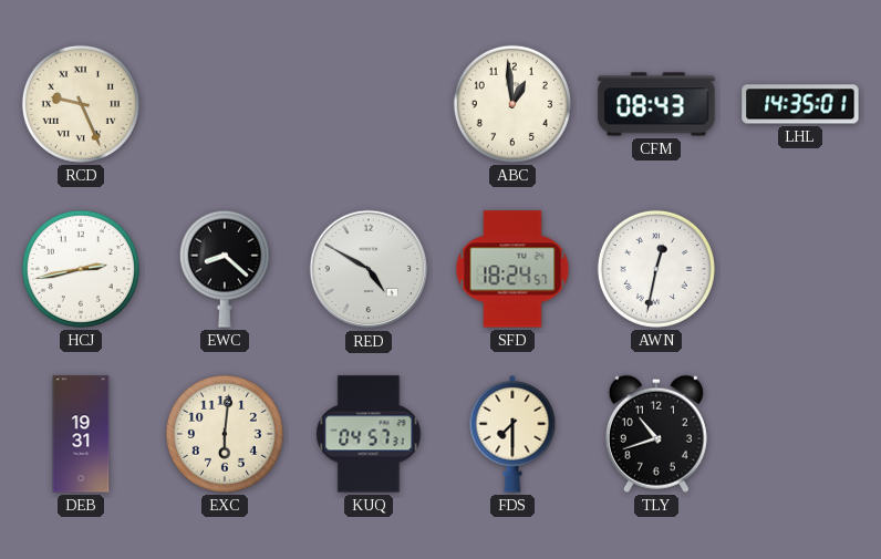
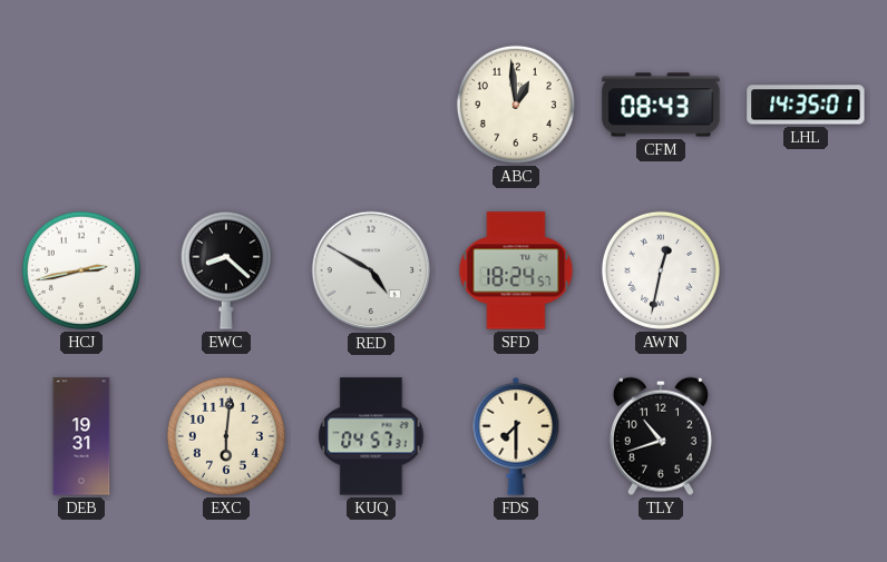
RCD: 9:26 -> none (81, 104)
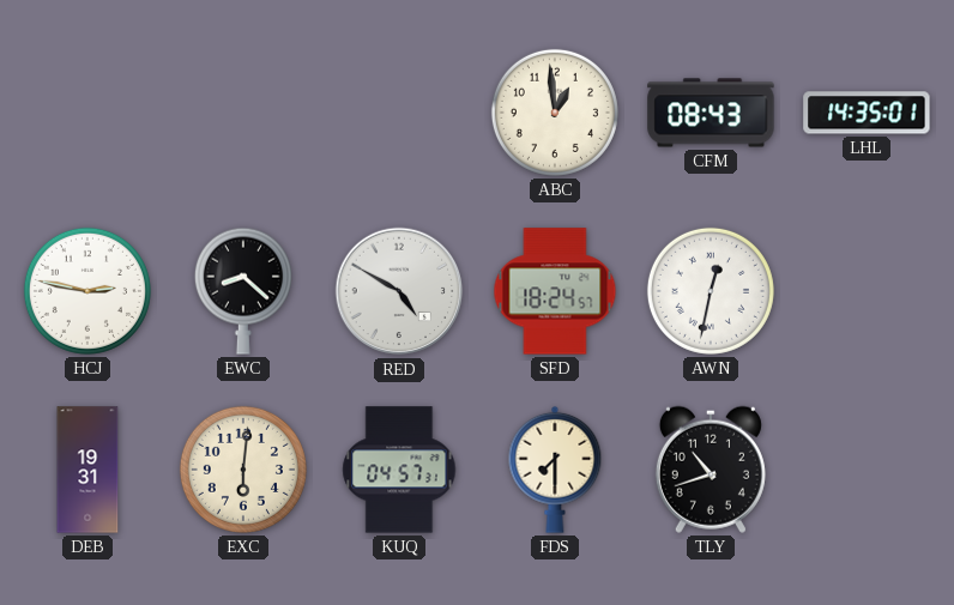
HCJ: 2:43 -> 2:47 (87, 291)
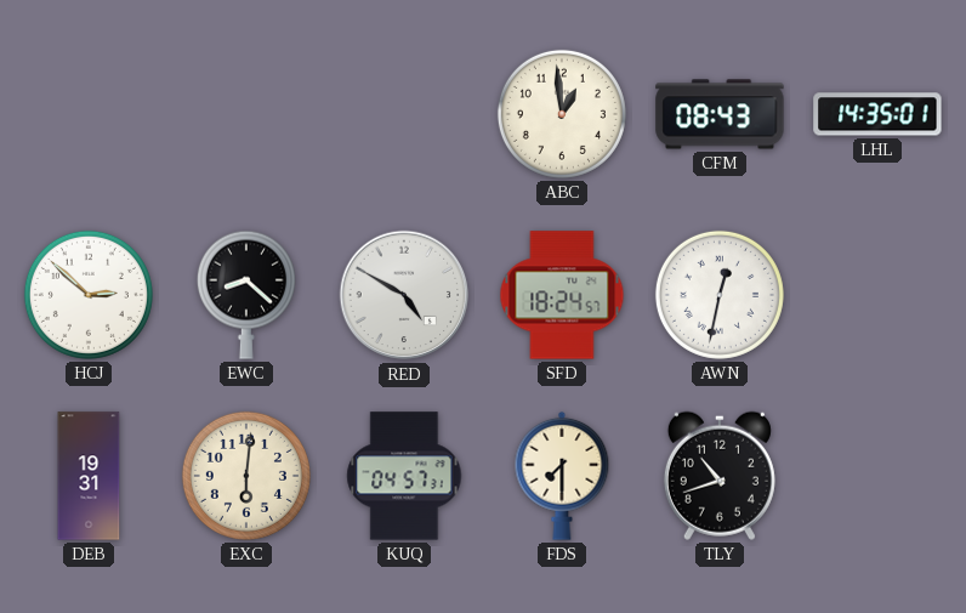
HCJ: 2:47 -> 2:52 (89, 295)
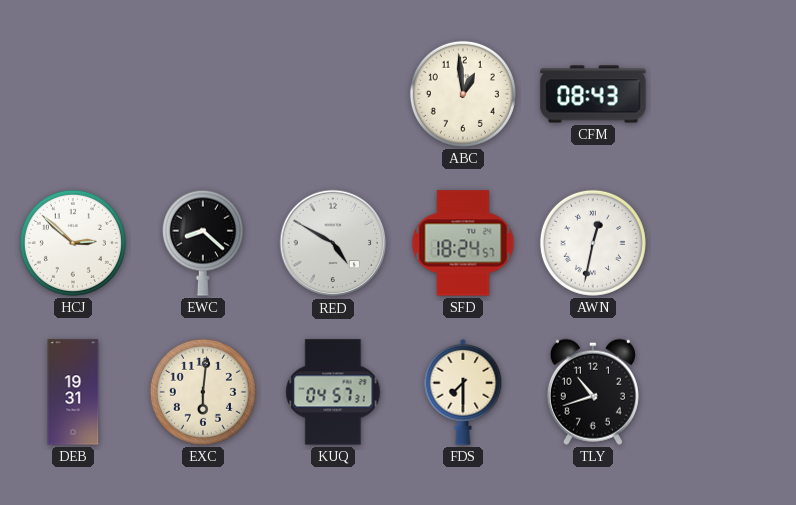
LHL: 14:35 -> none (877, 114)
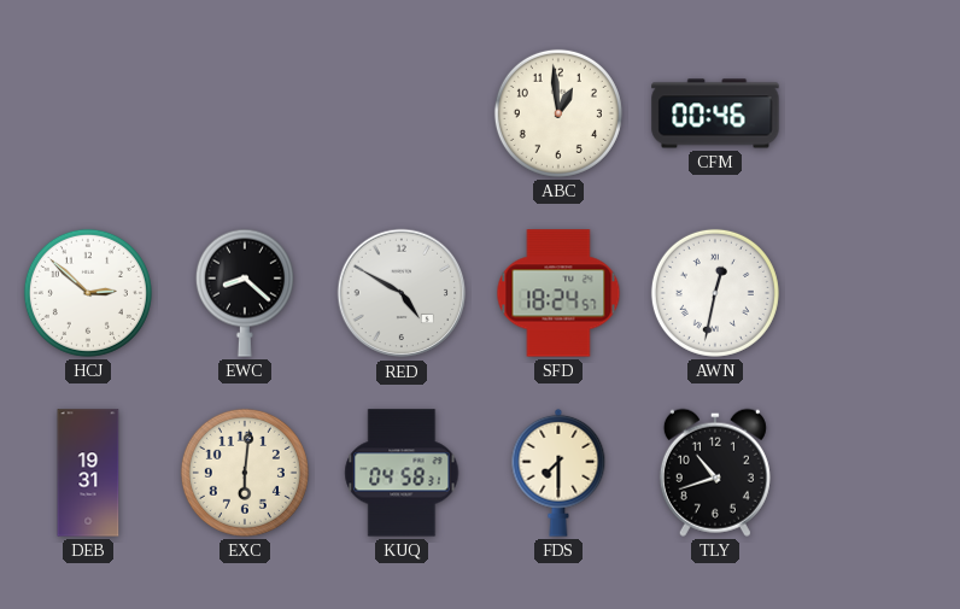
CFM: 08:43 -> 00:46 (715, 113)
KUQ: 04:57 -> 04:58 (402, 473)
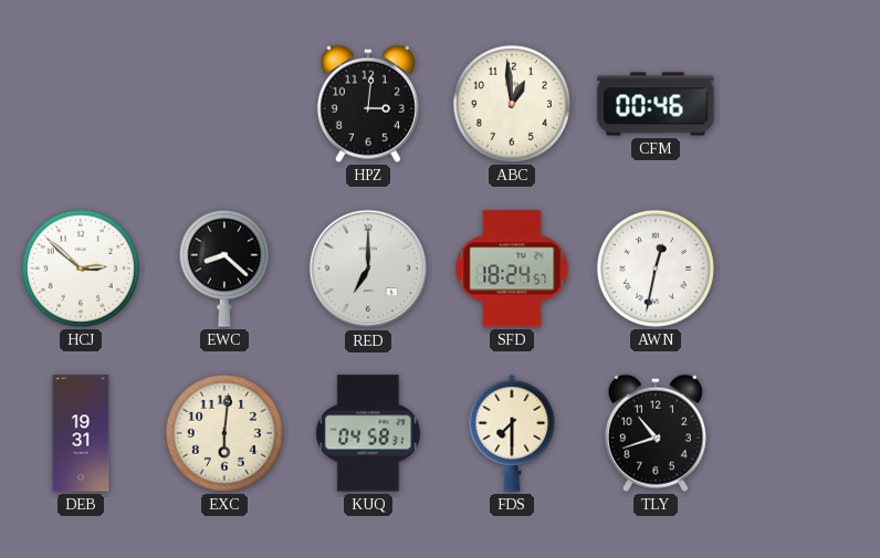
HPZ: none -> 3:01 (368, 104)
RED: 4:50 -> 7:00 (368, 269)
